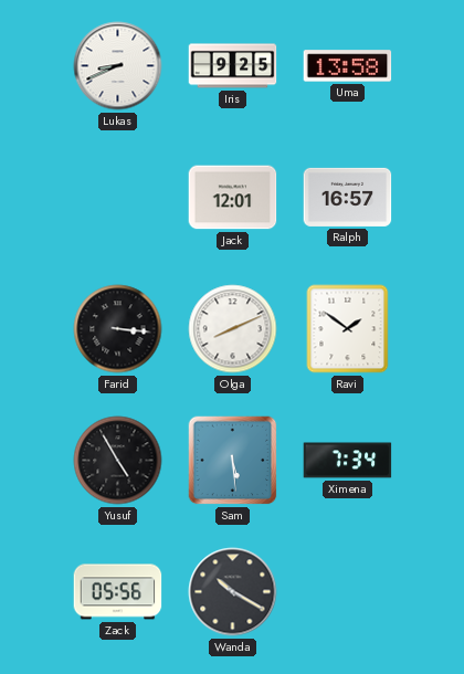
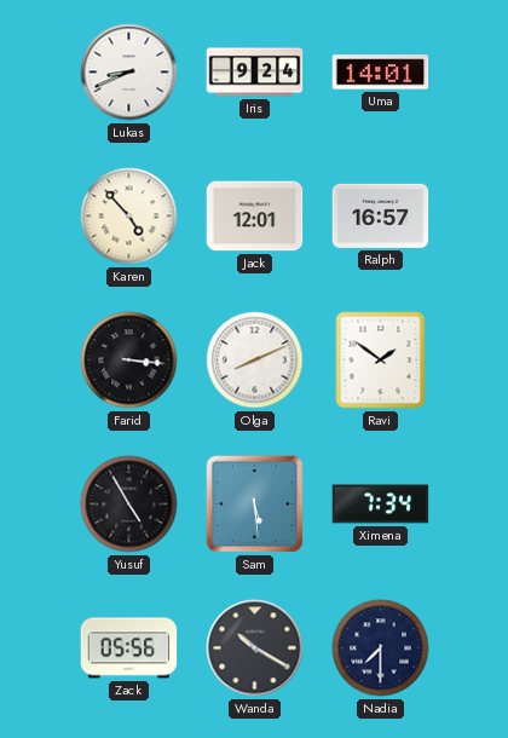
Iris: 9:25 -> 9:24 (255, 73)
Uma: 13:58 -> 14:01 (381, 73)
Karen: none -> 4:53 (129, 217)
Nadia: none -> 7:30 (381, 648)
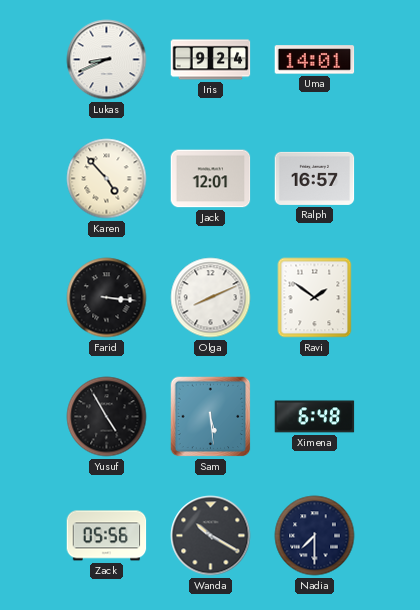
Ximena: 7:34 -> 6:48 (315, 417)
